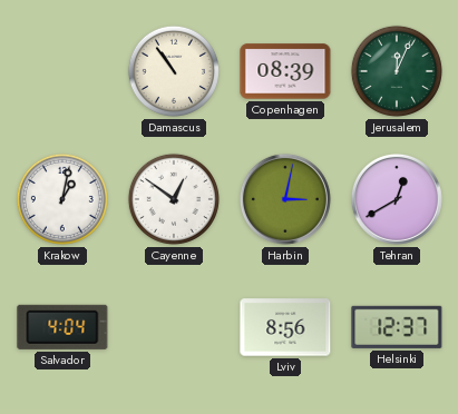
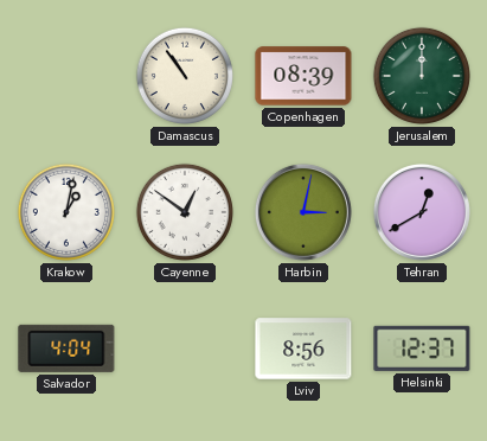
Jerusalem: 12:04 -> 12:00 (422, 76)
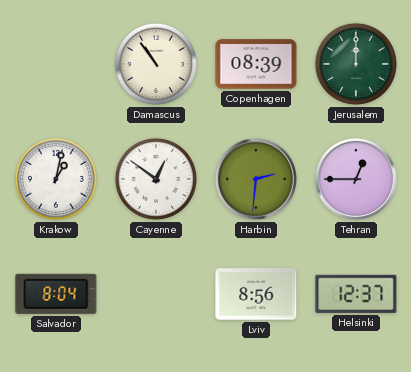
Harbin: 3:02 -> 2:31 (256, 179)
Tehran: 12:40 -> 12:45 (356, 179)
Salvador: 4:04 -> 8:04 (56, 294)
